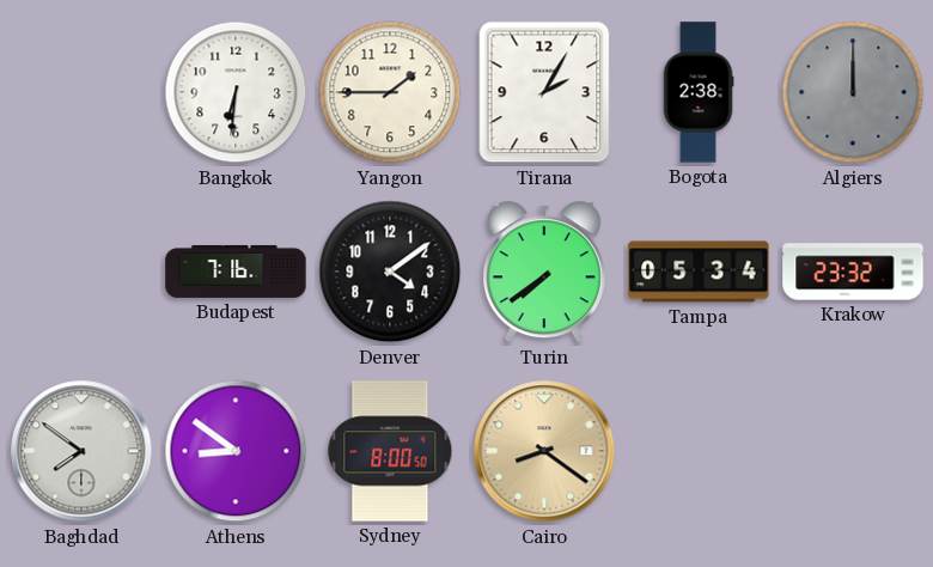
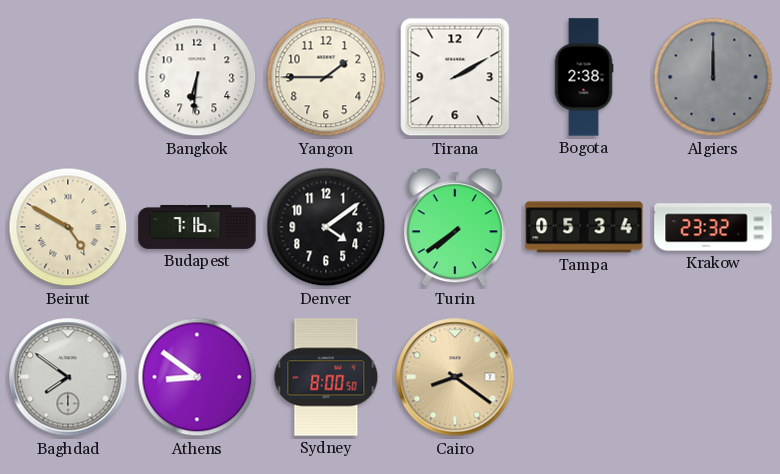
Tirana: 2:05 -> 2:10 (455, 77)
Beirut: none -> 4:50 (68, 227)
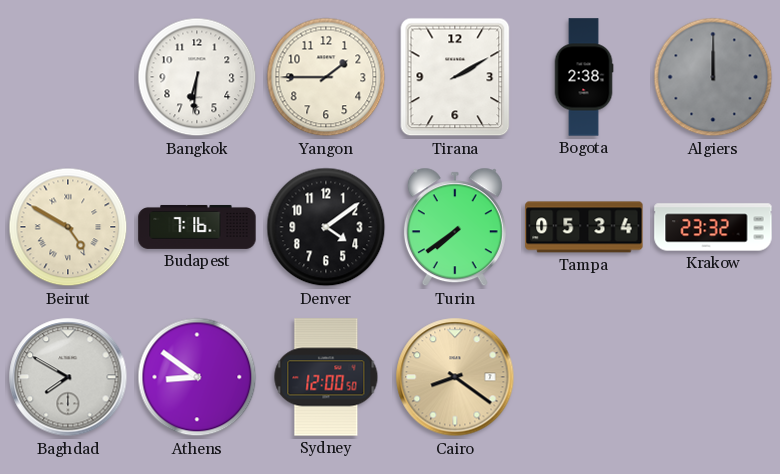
Baghdad: 7:51 -> 7:50 (68, 377)
Sydney: 8:00 -> 12:00 (326, 377)
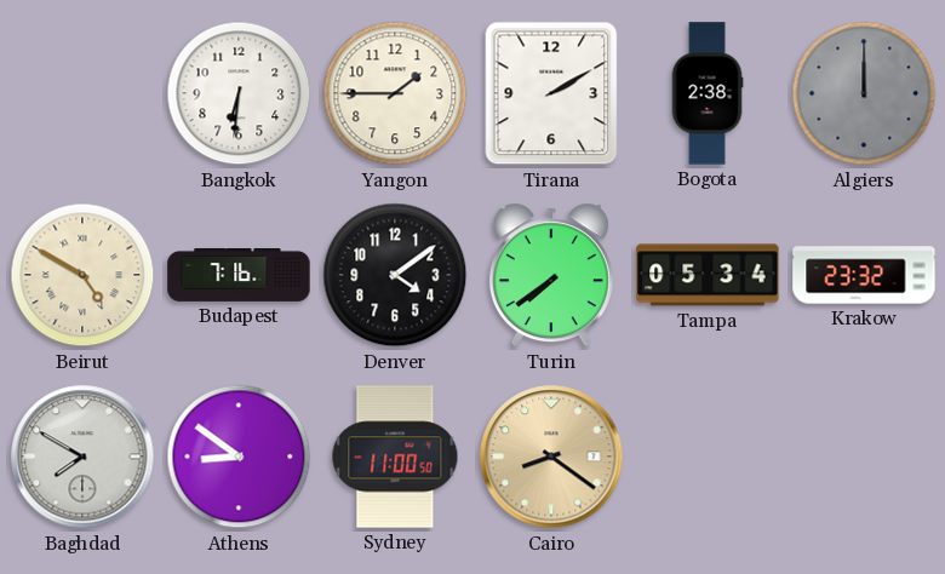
Sydney: 12:00 -> 11:00 (395, 457)
